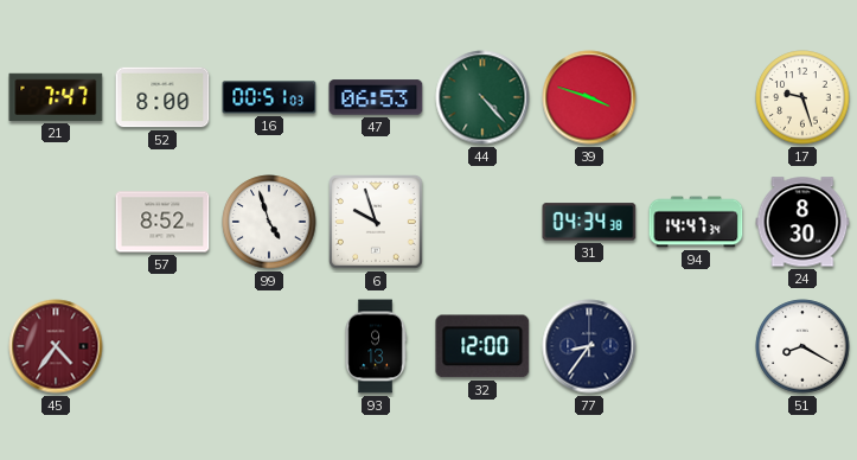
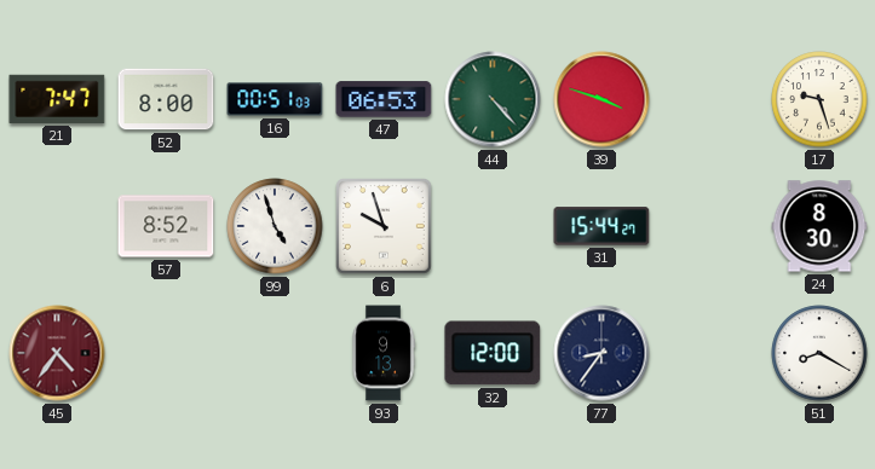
31: 04:34 -> 15:44 (601, 226)
94: 14:47 -> none (696, 222)
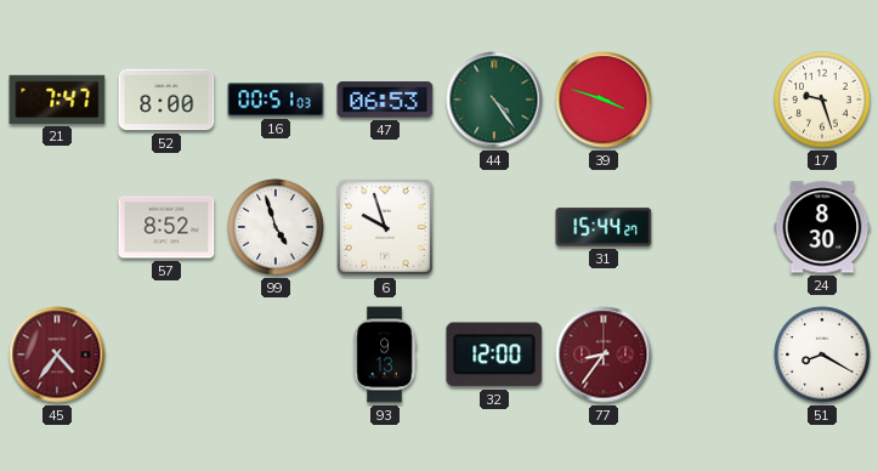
44: 4:23 -> 4:24 (494, 100)
77 dial: navy -> burgundy (604, 354)
